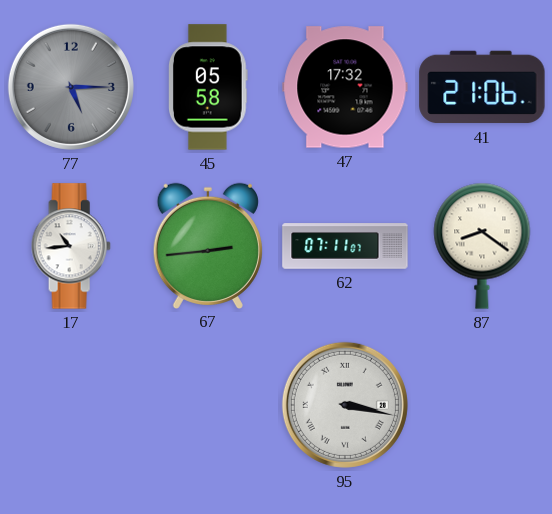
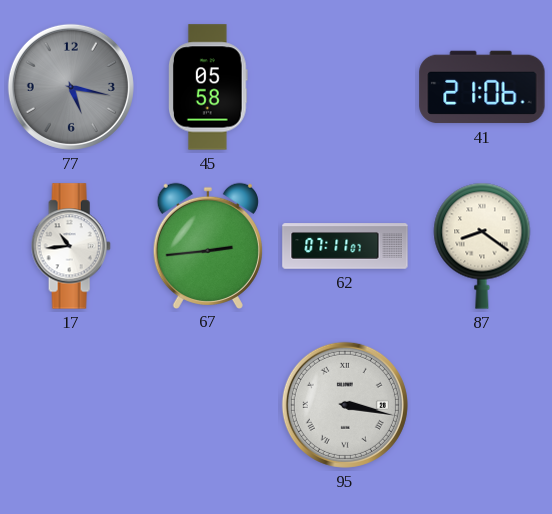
77: 5:15 -> 5:17 (71, 87)
47: 17:32 -> none (345, 87)
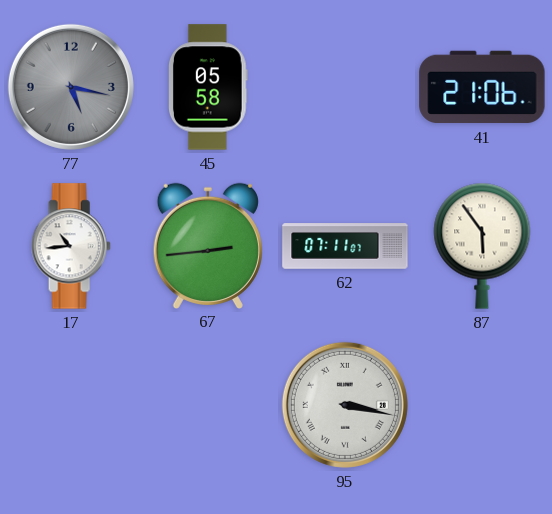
87: 8:21 -> 5:54 (482, 246)
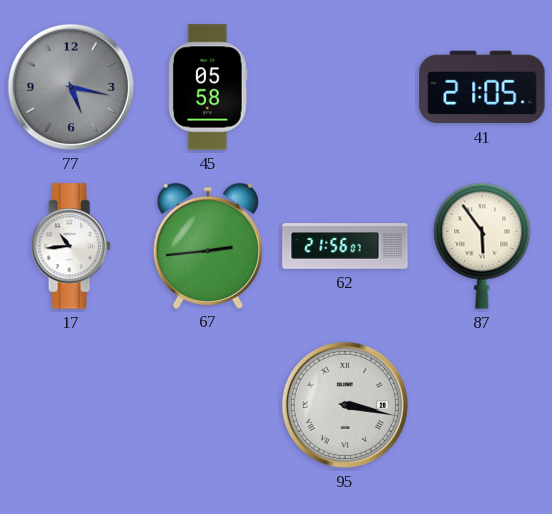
41: 21:06 -> 21:05 (482, 87)
62: 07:11 -> 21:56 (345, 246)
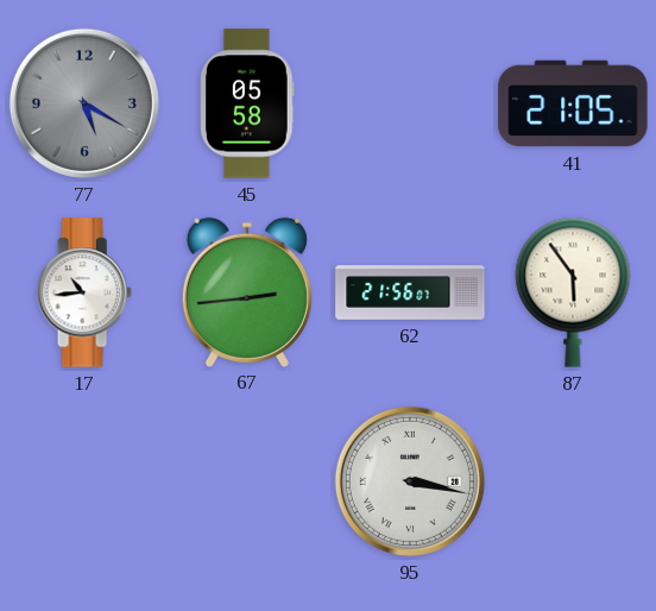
77: 5:17 -> 5:20 (84, 103)
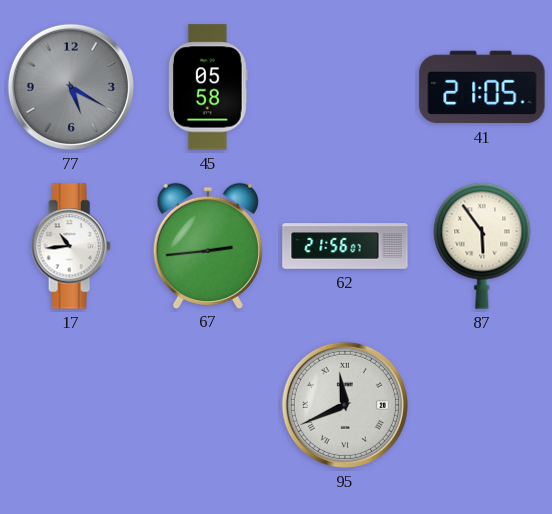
95: 3:17 -> 11:41 (345, 405)
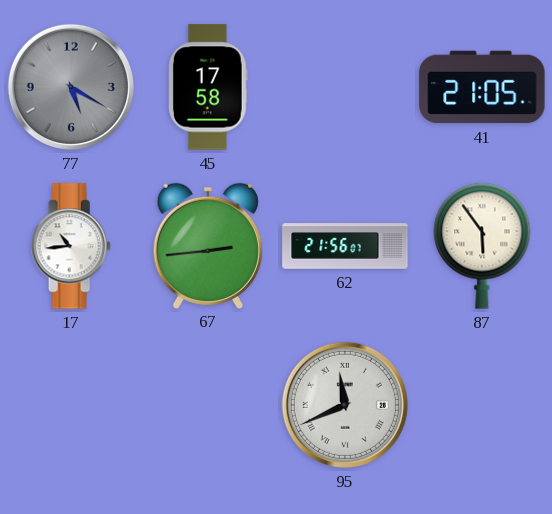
45: 05:58 -> 17:58 (209, 87)
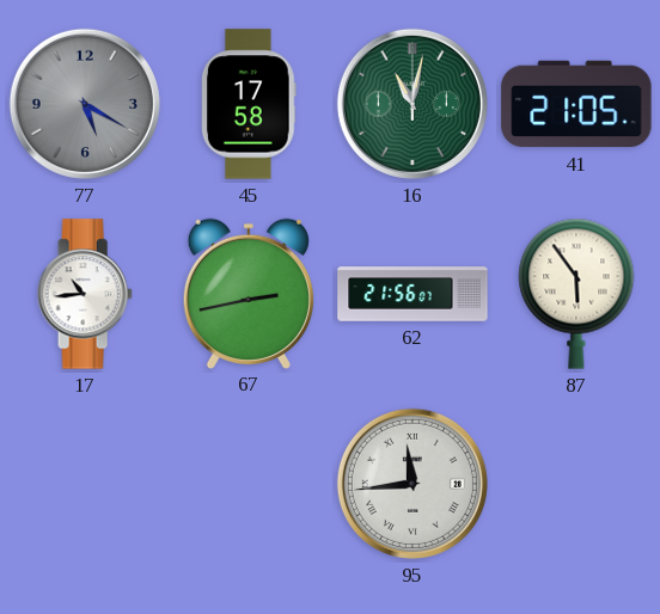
16: none -> 11:02 (412, 104)
67: 2:44 -> 2:43 (249, 293)
95: 11:41 -> 11:44 (412, 484)
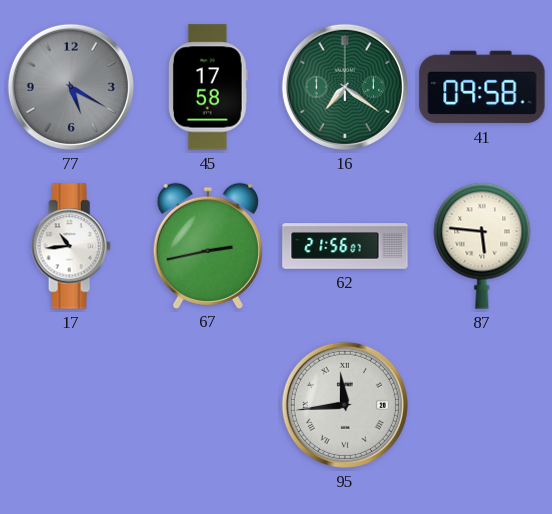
16: 11:02 -> 7:21 (345, 87)
41: 21:05 -> 09:58 (482, 87)
87: 5:54 -> 5:46 (482, 246)
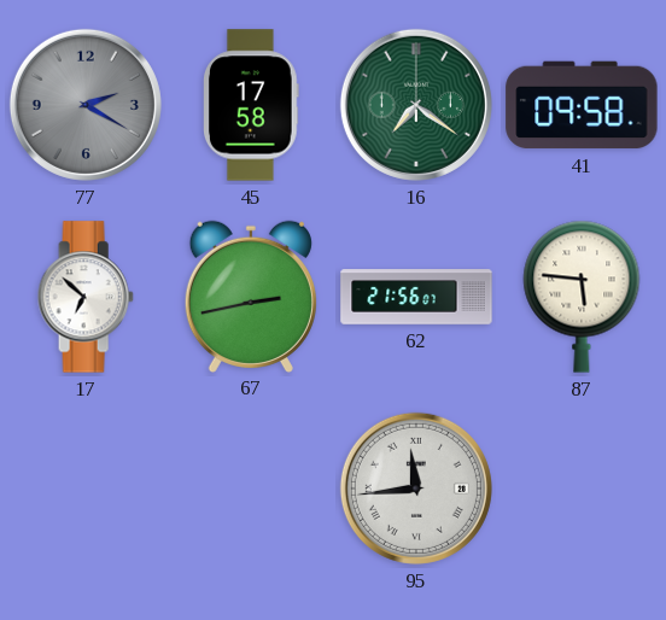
77: 5:20 -> 2:20 (86, 105)
17: 10:44 -> 6:52 (86, 297)
